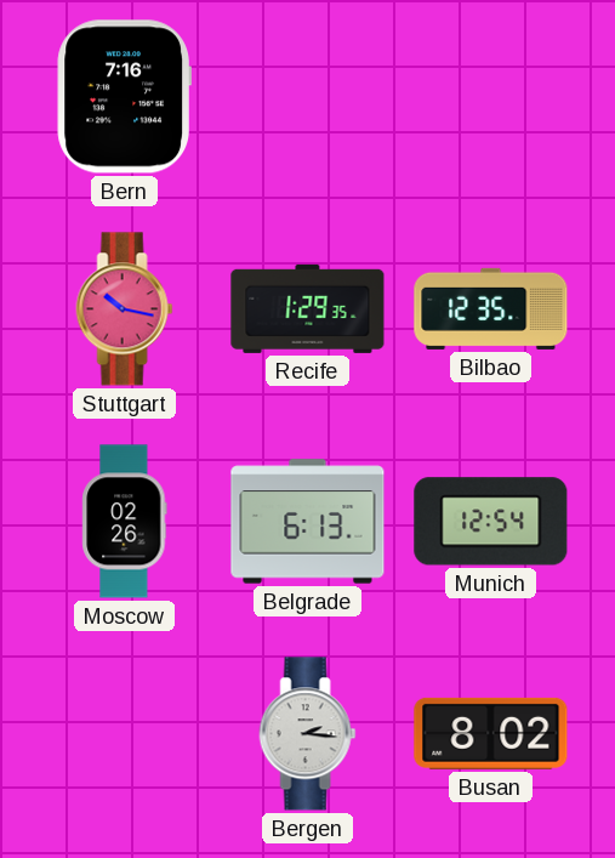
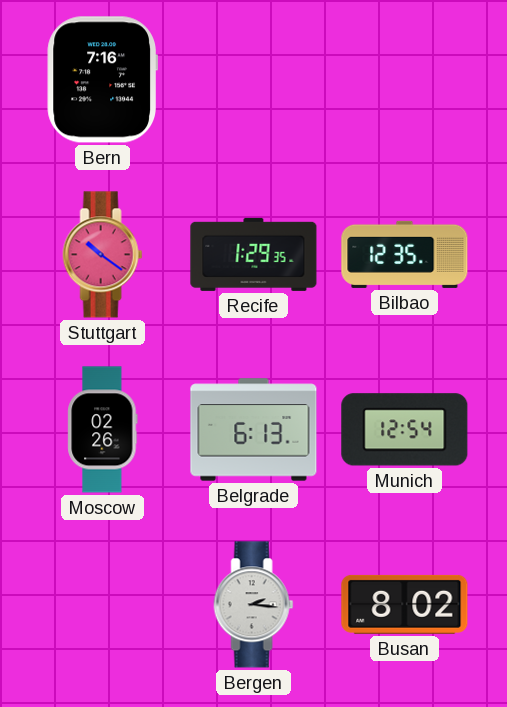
Stuttgart: 10:17 -> 10:21 (103, 255)
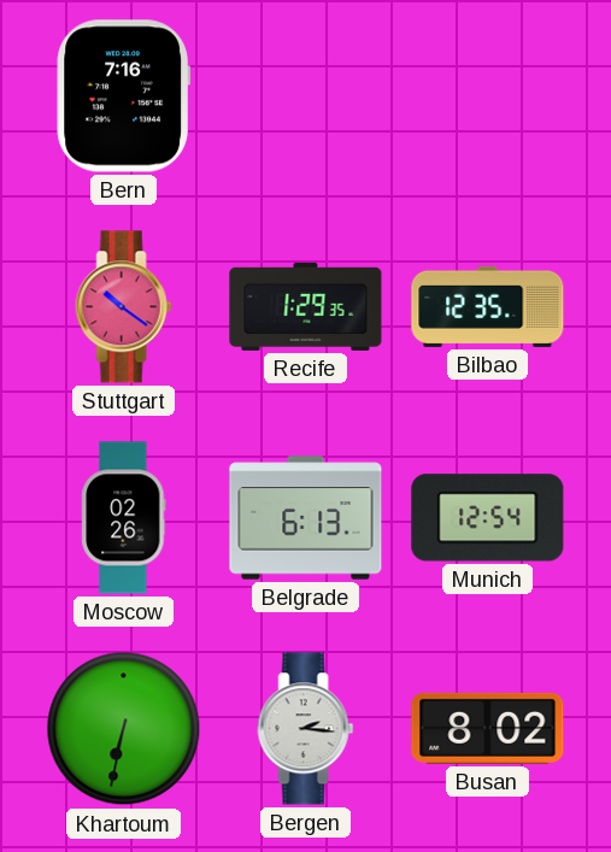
Khartoum: none -> 6:32 (124, 729)
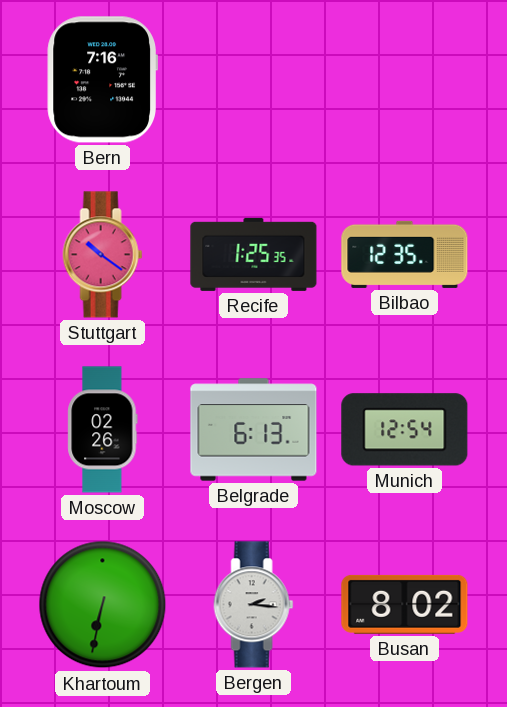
Recife: 1:29 -> 1:25 (254, 254)
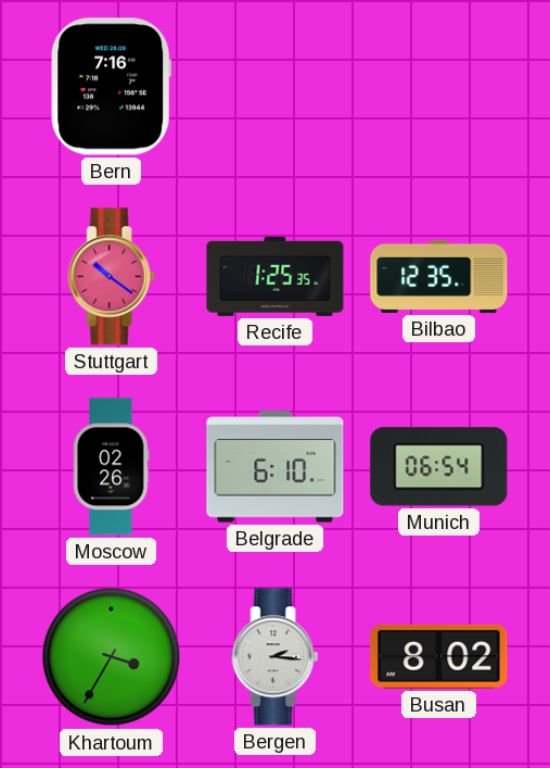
Belgrade: 6:13 -> 6:10 (276, 467)
Munich: 12:54 -> 06:54 (439, 467)
Khartoum: 6:32 -> 3:35 (112, 657)
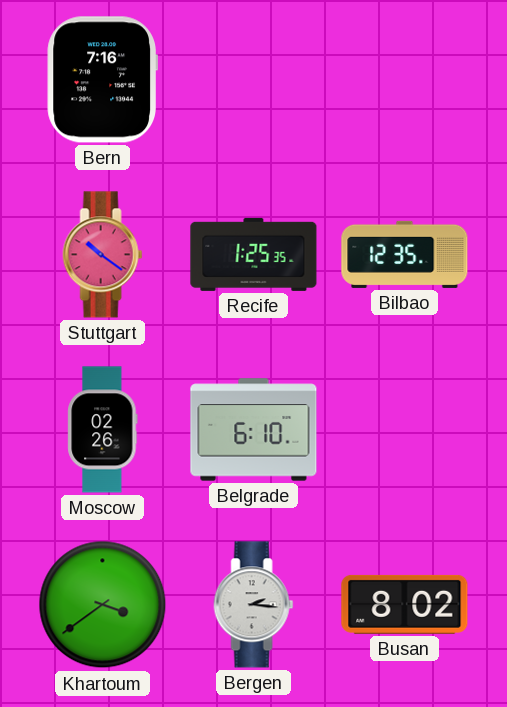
Munich: 06:54 -> none (439, 467)
Khartoum: 3:35 -> 3:39 (103, 605)
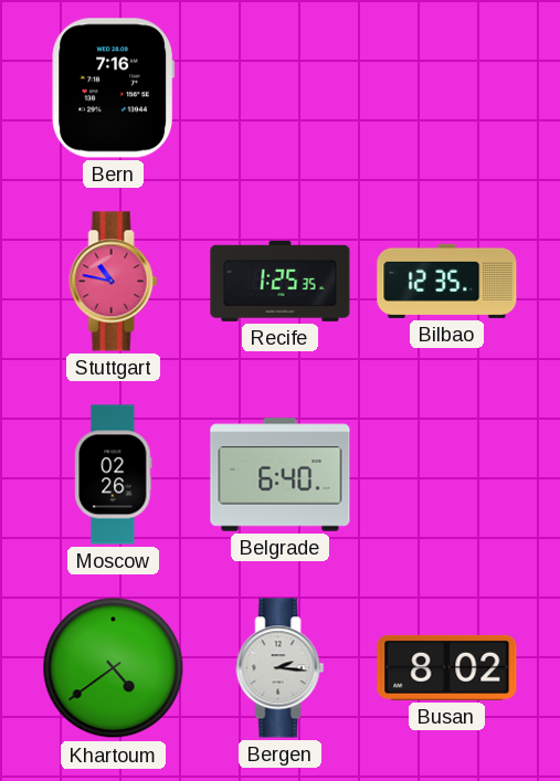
Stuttgart: 10:21 -> 10:47 (114, 282)
Belgrade: 6:10 -> 6:40 (281, 475)
Khartoum: 3:39 -> 4:39 (114, 668)
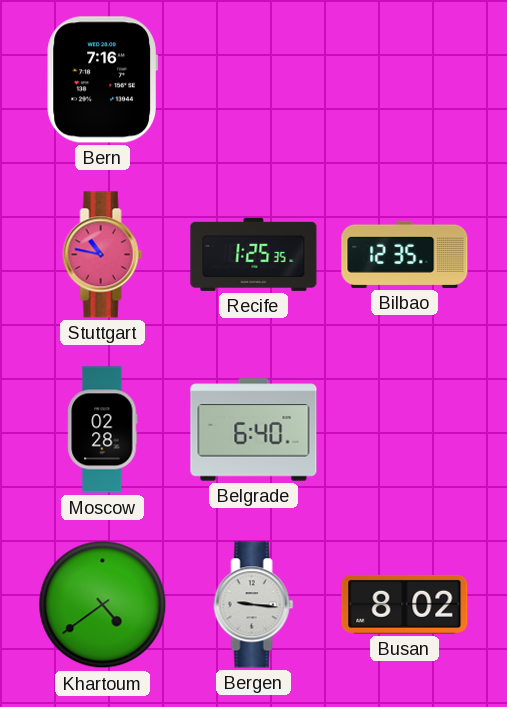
Moscow: 02:26 -> 02:28 (103, 430)
Bergen: 2:16 -> 9:16 (254, 605)
